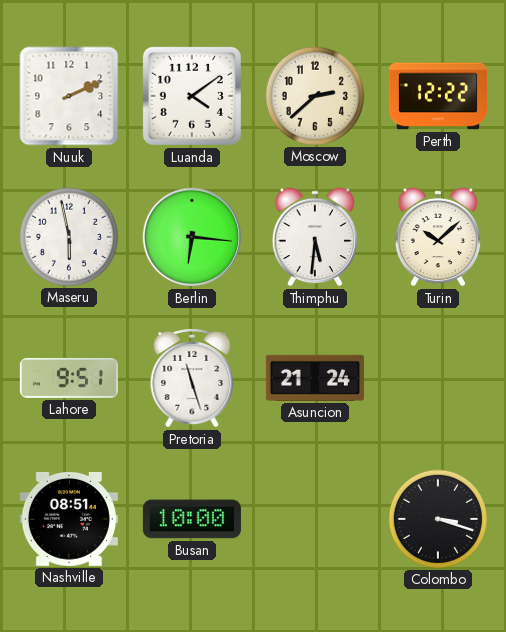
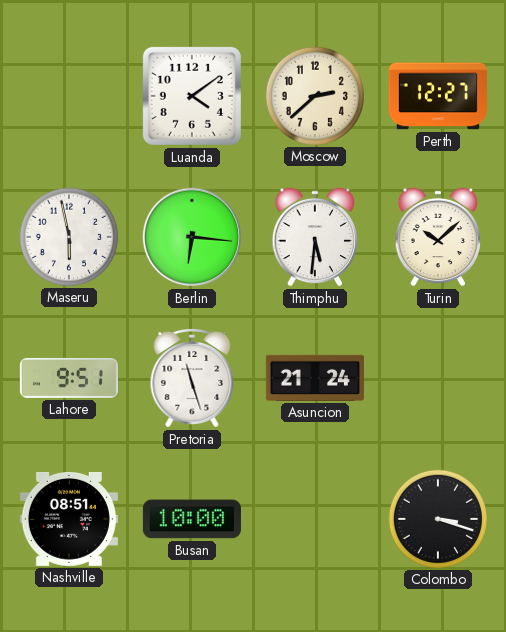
Nuuk: 2:11 -> none (69, 96)
Perth: 12:22 -> 12:27 (438, 96)
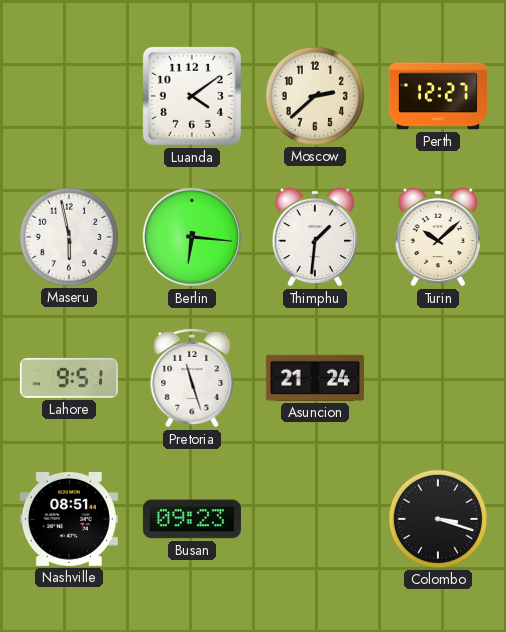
Thimphu: 5:31 -> 1:31 (315, 237)
Busan: 10:00 -> 09:23 (192, 519)
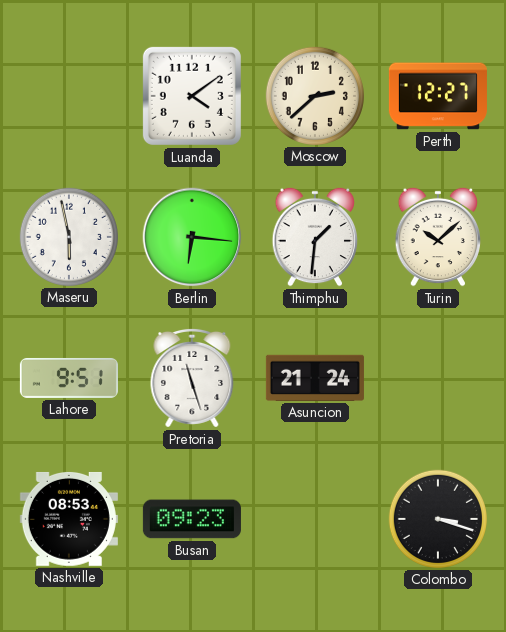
Nashville: 08:51 -> 08:53 (69, 519)
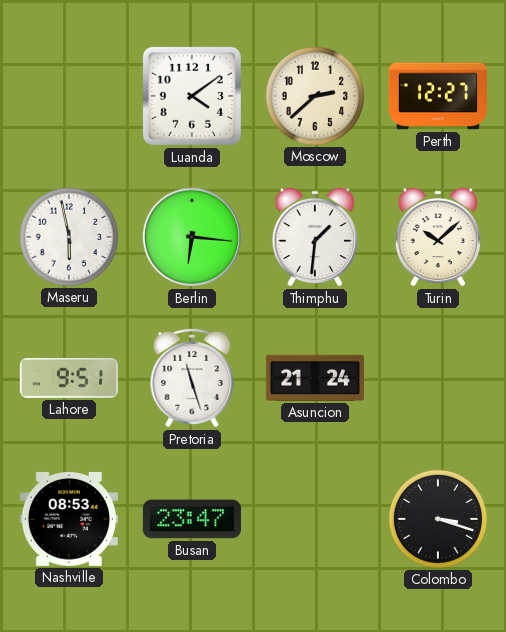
Busan: 09:23 -> 23:47 (192, 519)
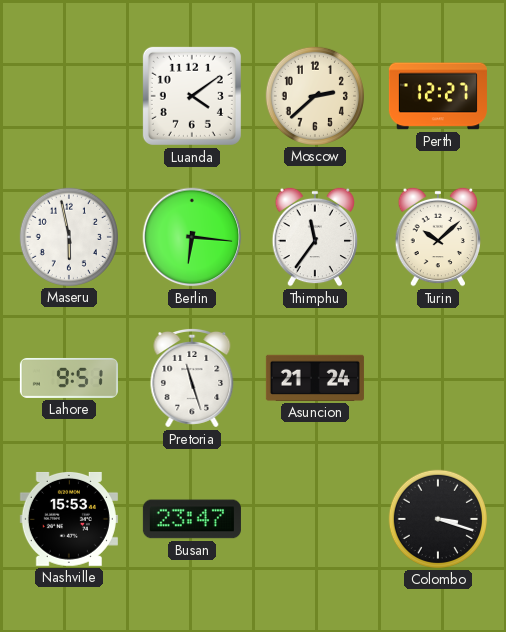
Thimphu: 1:31 -> 11:36 (315, 237)
Nashville: 08:53 -> 15:53 (69, 519)
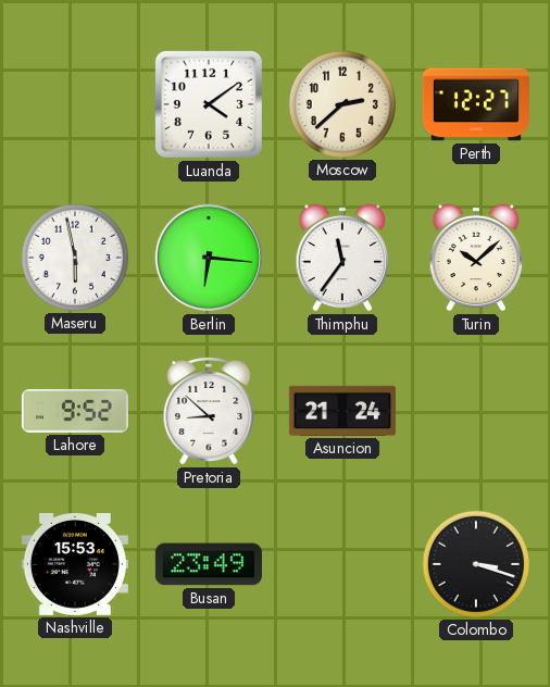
Lahore: 9:51 -> 9:52 (75, 411)
Pretoria: 11:27 -> 8:52 (209, 411)
Busan: 23:47 -> 23:49 (209, 564)
